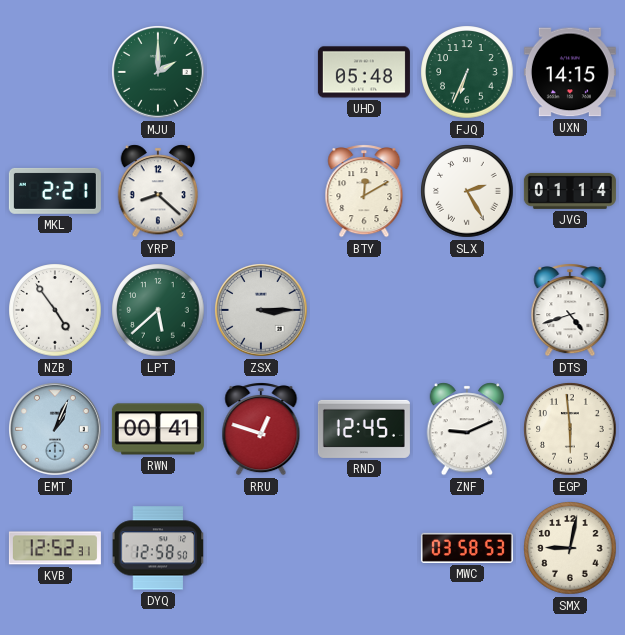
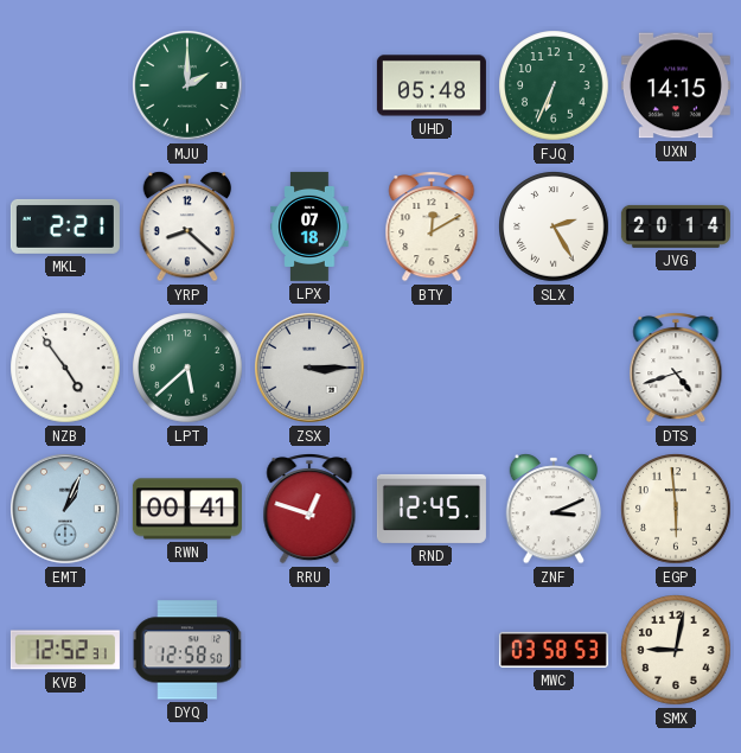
LPX: none -> 07:18 (309, 226)
JVG: 01:14 -> 20:14 (676, 226)
ZNF: 9:11 -> 3:11 (554, 509)
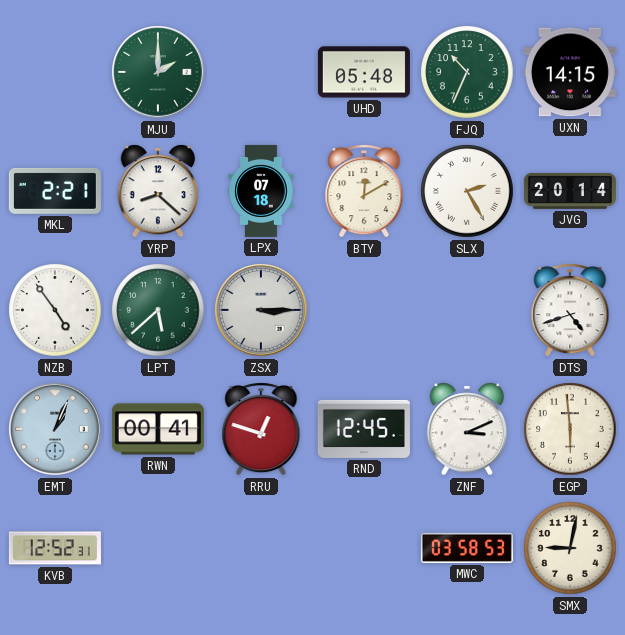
FJQ: 6:34 -> 10:34 (467, 72)
DYQ: 12:58 -> none (187, 650)
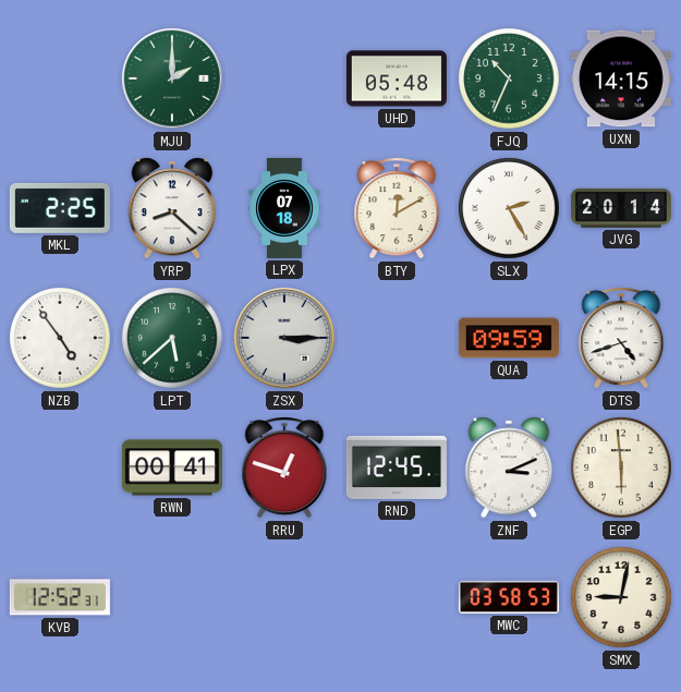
MKL: 2:21 -> 2:25 (60, 208)
QUA: none -> 09:59 (509, 338)
EMT: 1:04 -> none (56, 430)
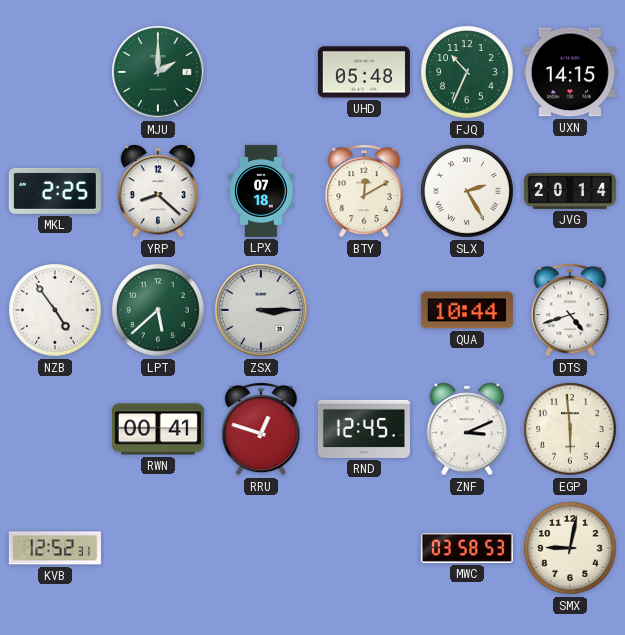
QUA: 09:59 -> 10:44 (467, 310)
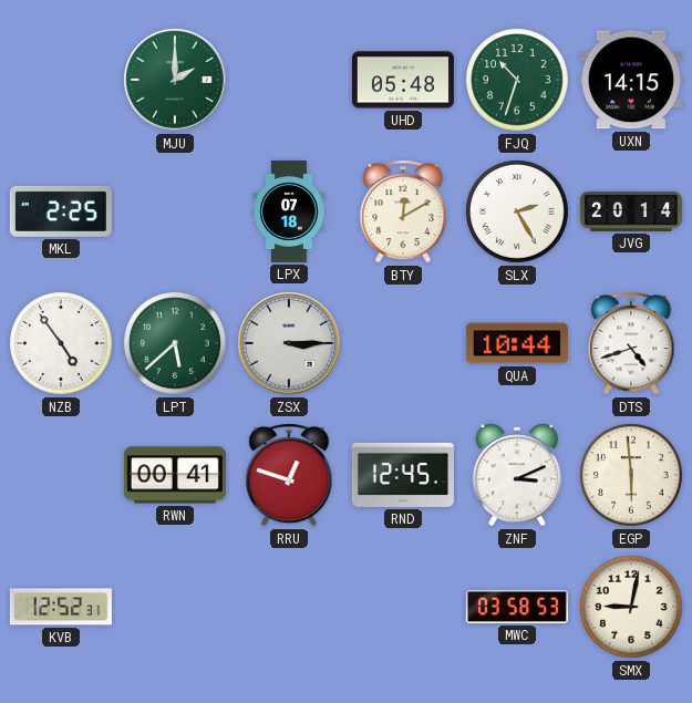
FJQ: 10:34 -> 10:33 (517, 80)
YRP: 8:22 -> none (158, 191)
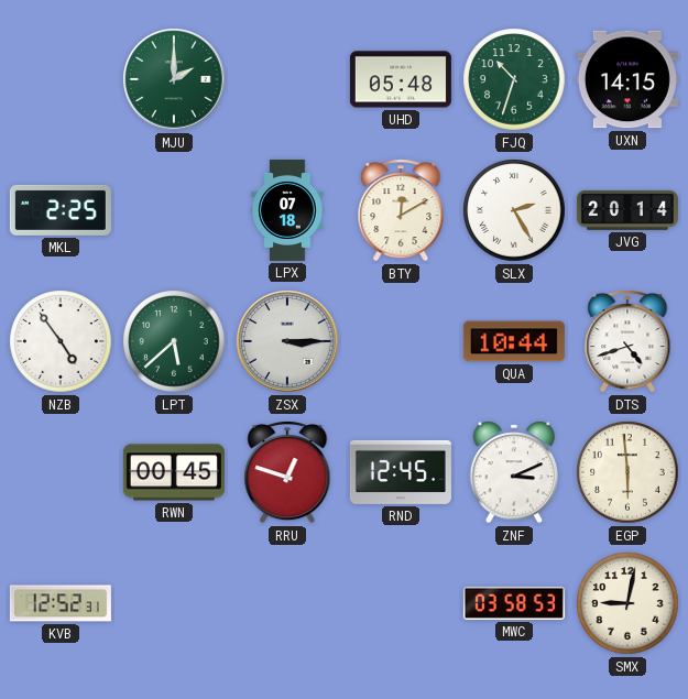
RWN: 00:41 -> 00:45 (174, 472)
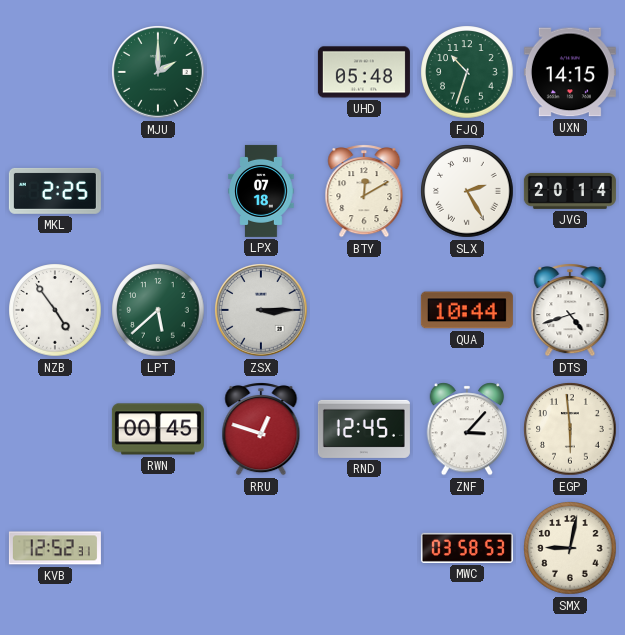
ZNF: 3:11 -> 3:07 (467, 429)
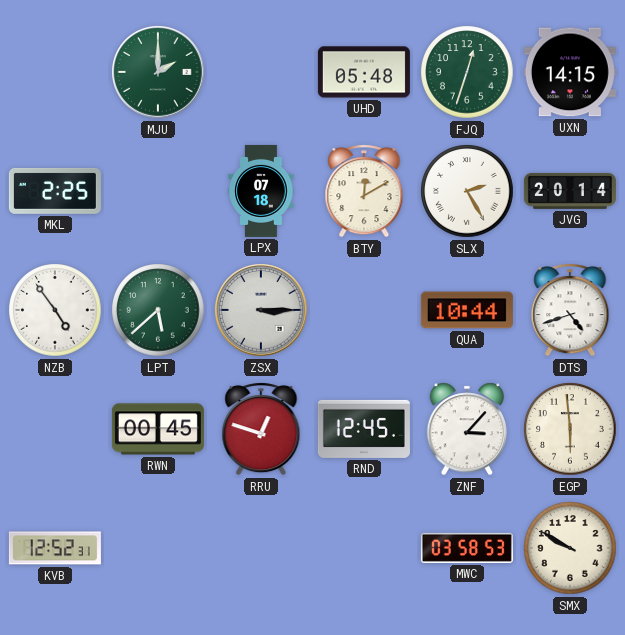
FJQ: 10:33 -> 12:33 (467, 72)
SMX: 9:02 -> 9:50 (570, 548)
